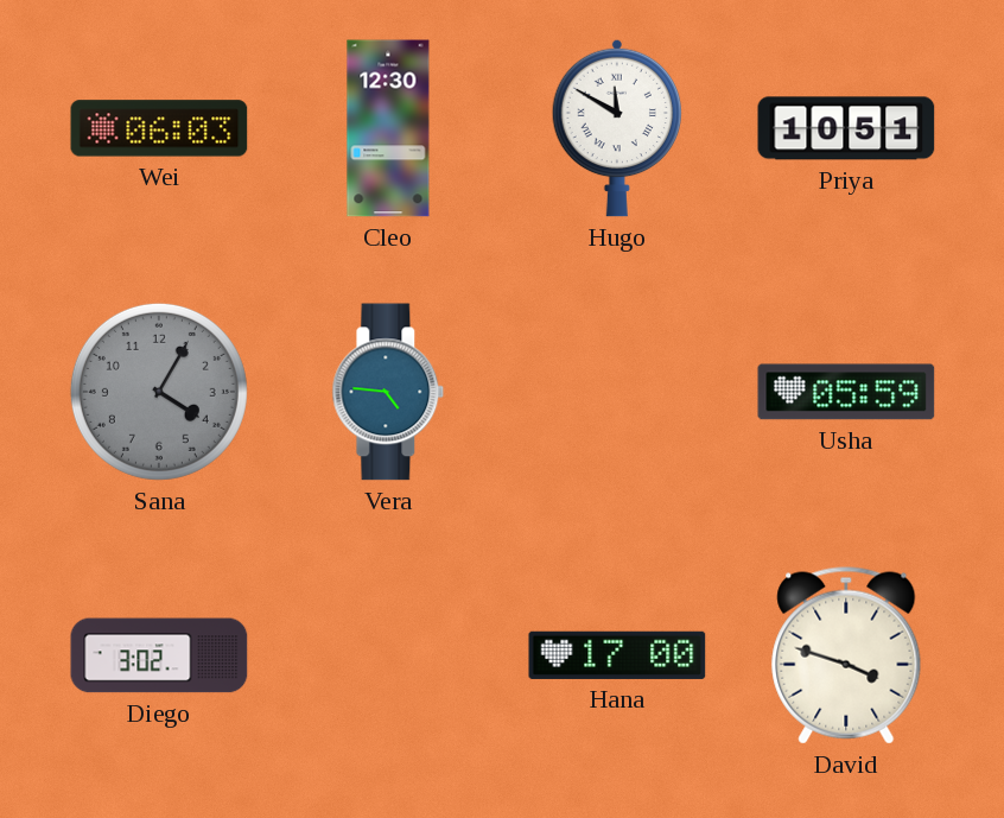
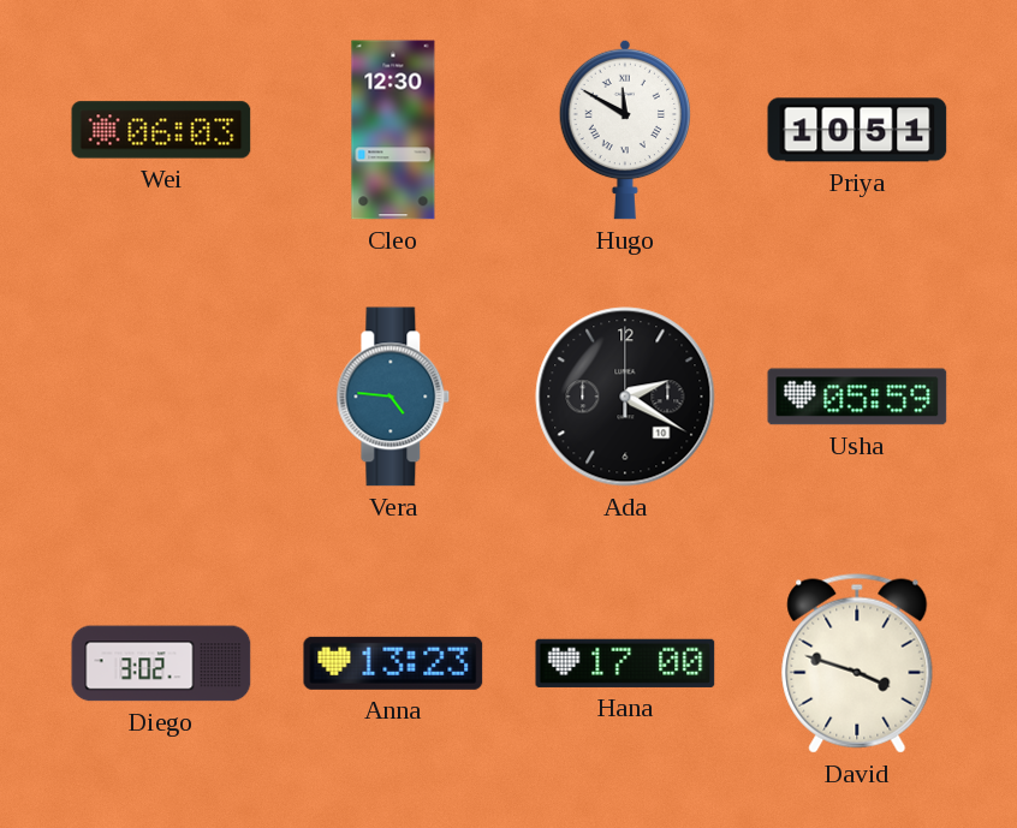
Sana: 4:05 -> none (159, 392)
Ada: none -> 2:20 (625, 397)
Anna: none -> 13:23 (393, 663)
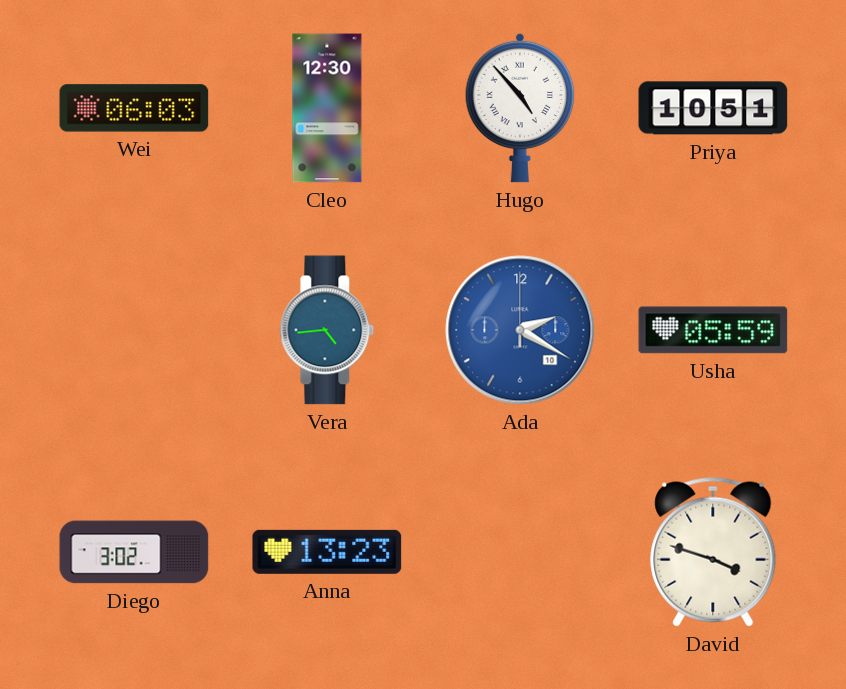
Hugo: 11:50 -> 4:53 (520, 108)
Vera: 4:46 -> 4:44 (327, 330)
Ada dial: black -> blue (520, 330)
Hana: 17:00 -> none (625, 663)
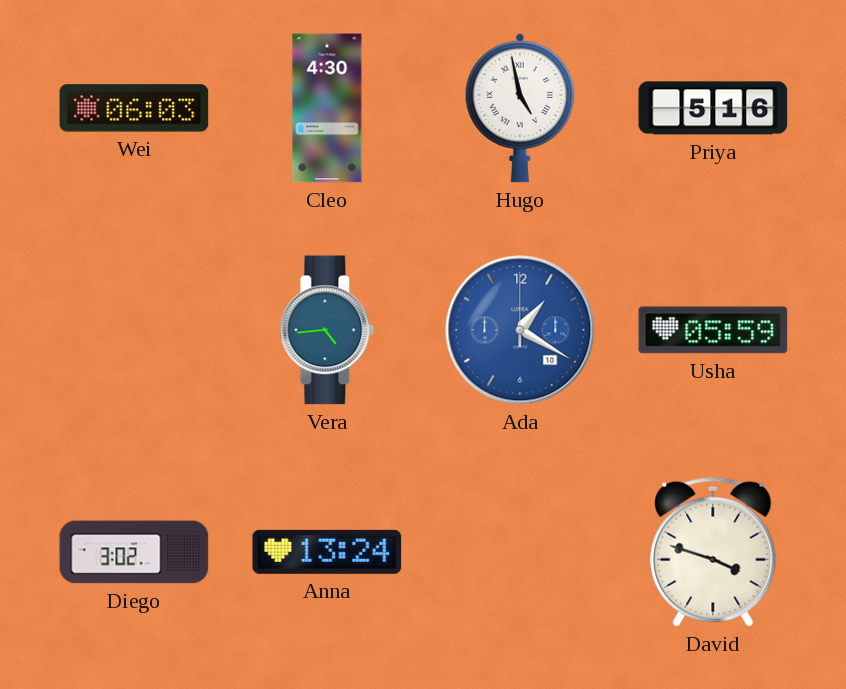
Cleo: 12:30 -> 4:30 (327, 108)
Hugo: 4:53 -> 4:58 (520, 108)
Priya: 10:51 -> 5:16 (713, 108)
Ada: 2:20 -> 1:20 (520, 330)
Anna: 13:23 -> 13:24 (327, 552)
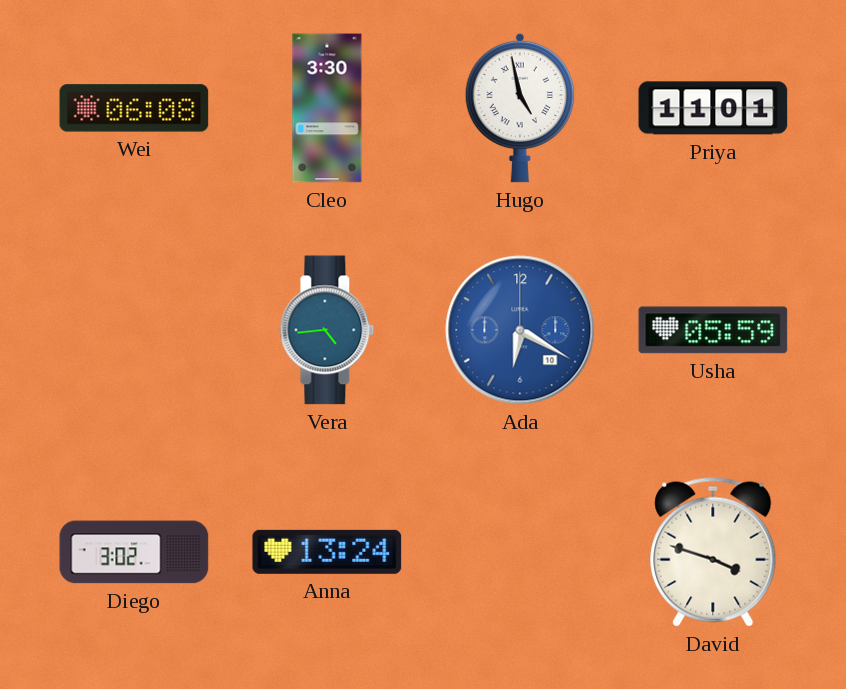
Wei: 06:03 -> 06:08 (134, 108)
Cleo: 4:30 -> 3:30 (327, 108)
Priya: 5:16 -> 11:01 (713, 108)
Ada: 1:20 -> 6:20 (520, 330)
